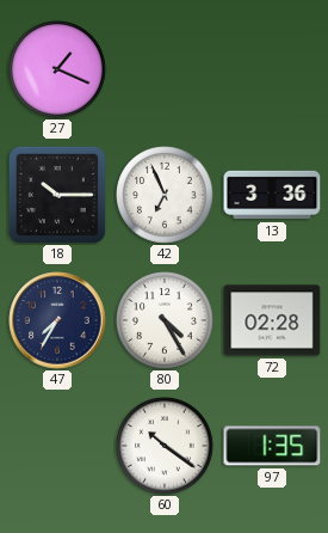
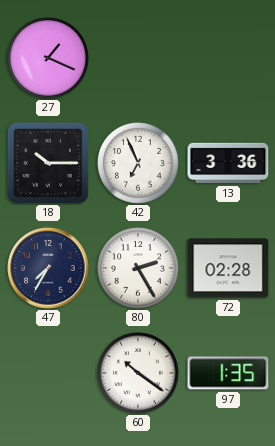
80: 4:25 -> 2:25 (138, 268)
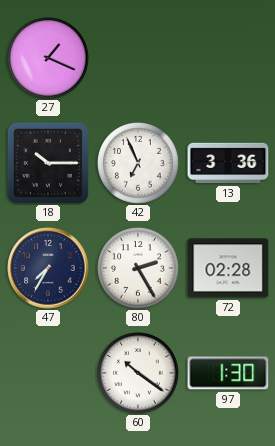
97: 1:35 -> 1:30 (228, 373)
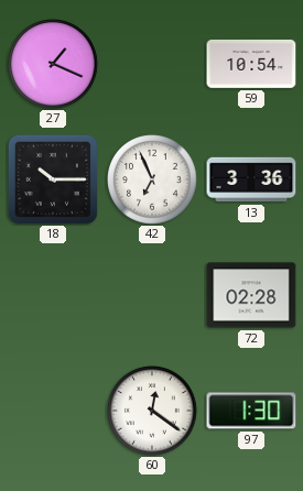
59: none -> 10:54 (251, 64)
47: 7:35 -> none (48, 268)
80: 2:25 -> none (138, 268)
60: 10:21 -> 12:21 (152, 411)
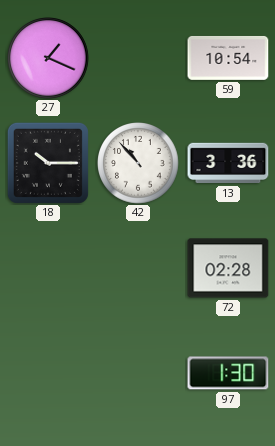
42: 6:56 -> 10:53 (138, 163)
60: 12:21 -> none (152, 411)
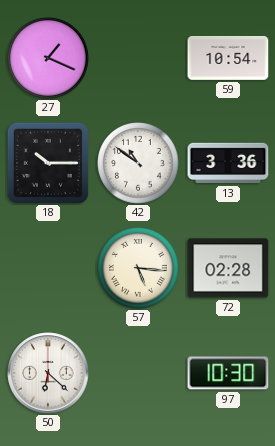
42: 10:53 -> 10:51 (138, 163)
57: none -> 5:16 (138, 268)
50: none -> 6:22 (48, 373)
97: 1:30 -> 10:30 (228, 373)
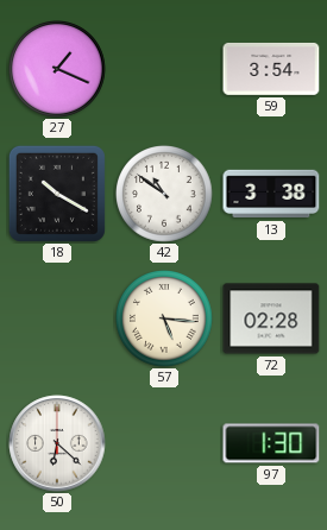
59: 10:54 -> 3:54 (271, 69)
18: 10:15 -> 10:20 (57, 194)
13: 3:36 -> 3:38 (271, 194)
97: 10:30 -> 1:30 (271, 443)
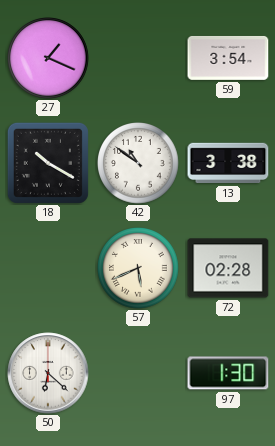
57: 5:16 -> 5:41 (138, 268)
